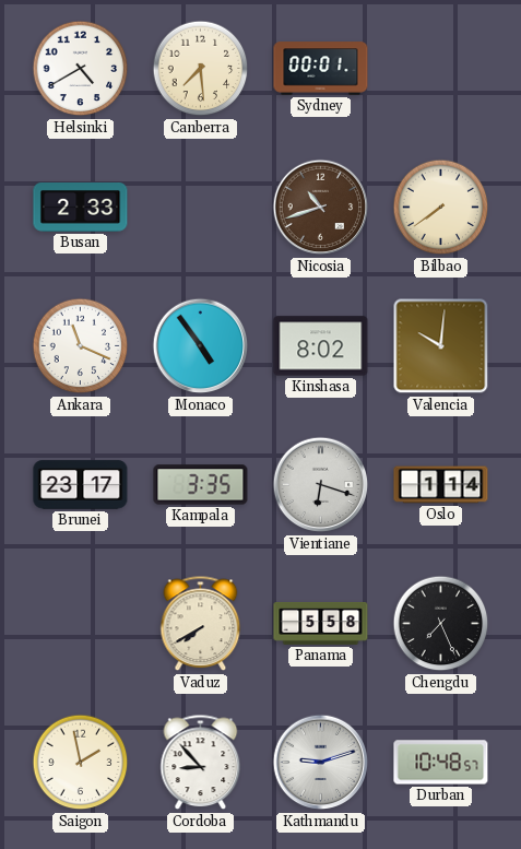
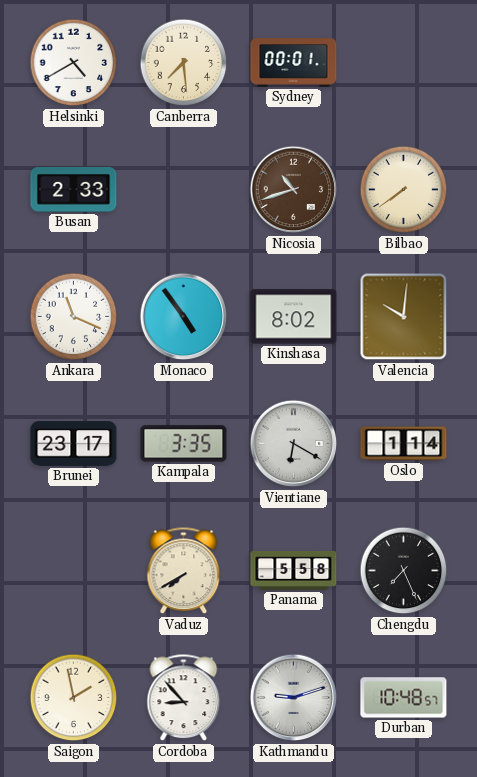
Vientiane: 6:18 -> 6:20 (294, 444)
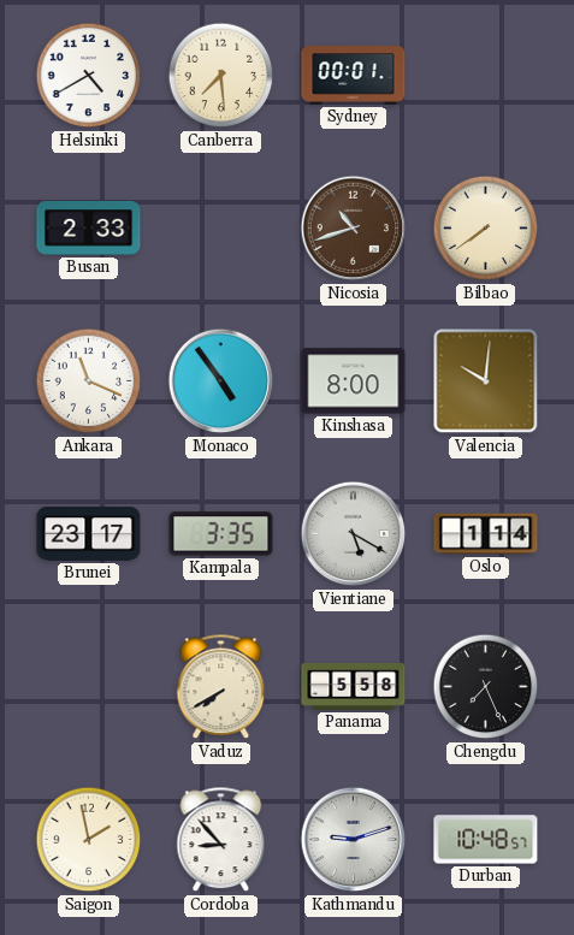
Kinshasa: 8:02 -> 8:00 (354, 381)
Vientiane: 6:20 -> 5:20 (354, 534)
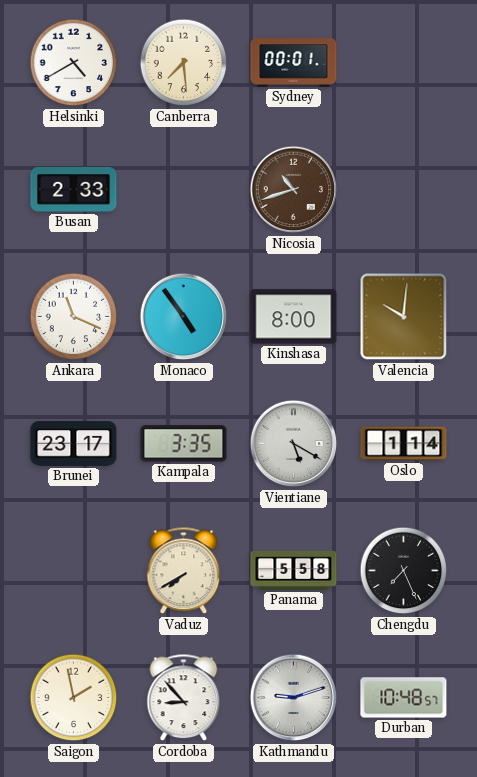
Bilbao: 7:39 -> none (486, 229)
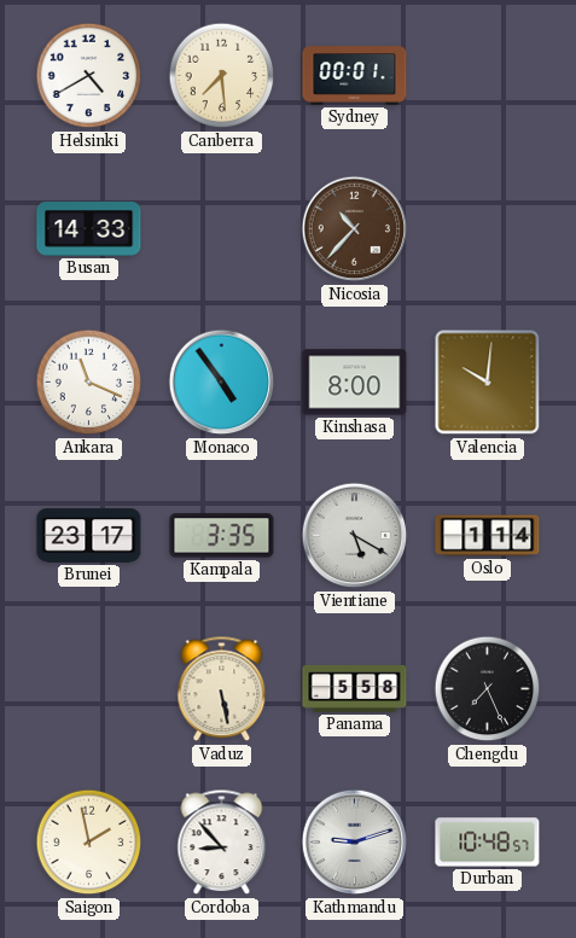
Busan: 2:33 -> 14:33 (89, 229)
Nicosia: 10:42 -> 10:37 (355, 229)
Vaduz: 7:40 -> 5:28 (222, 689)
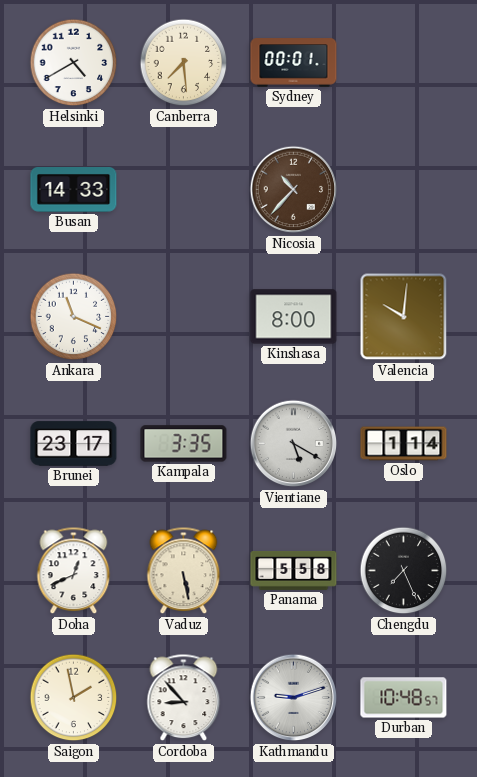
Monaco: 4:54 -> none (222, 383)
Doha: none -> 12:41 (74, 571)
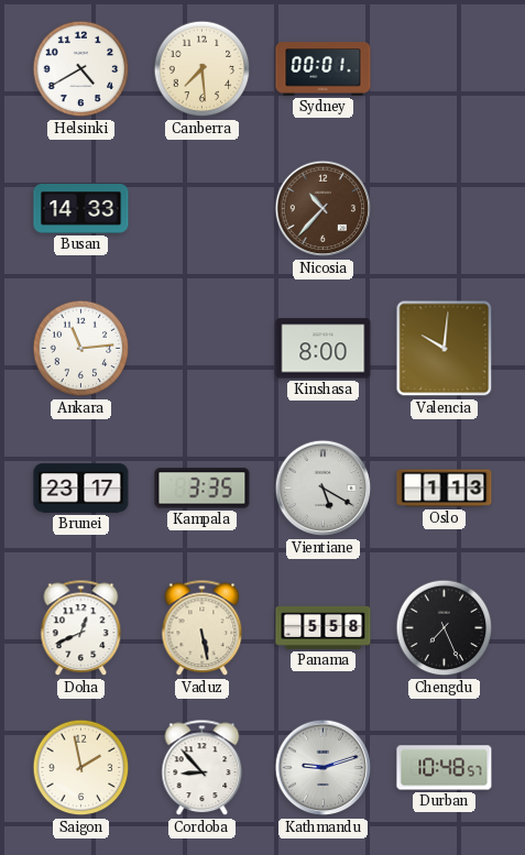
Ankara: 11:19 -> 11:14 (81, 349)
Oslo: 1:14 -> 1:13 (445, 489)
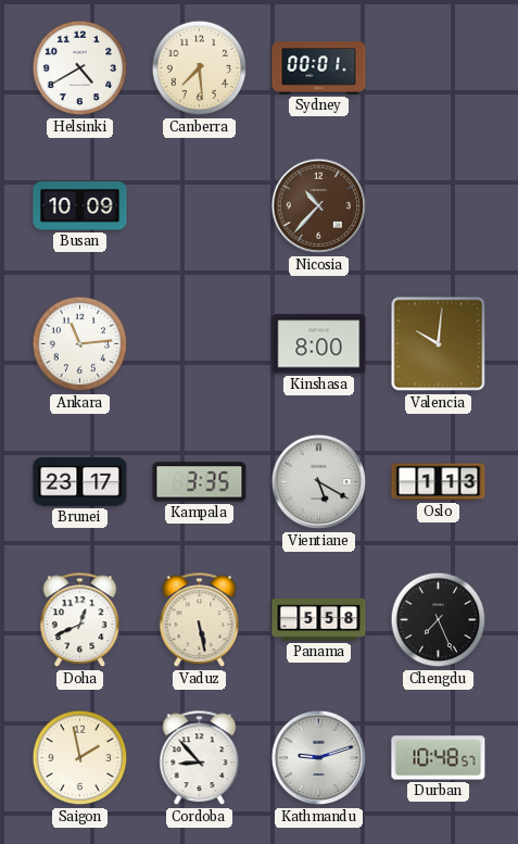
Busan: 14:33 -> 10:09 (80, 206)
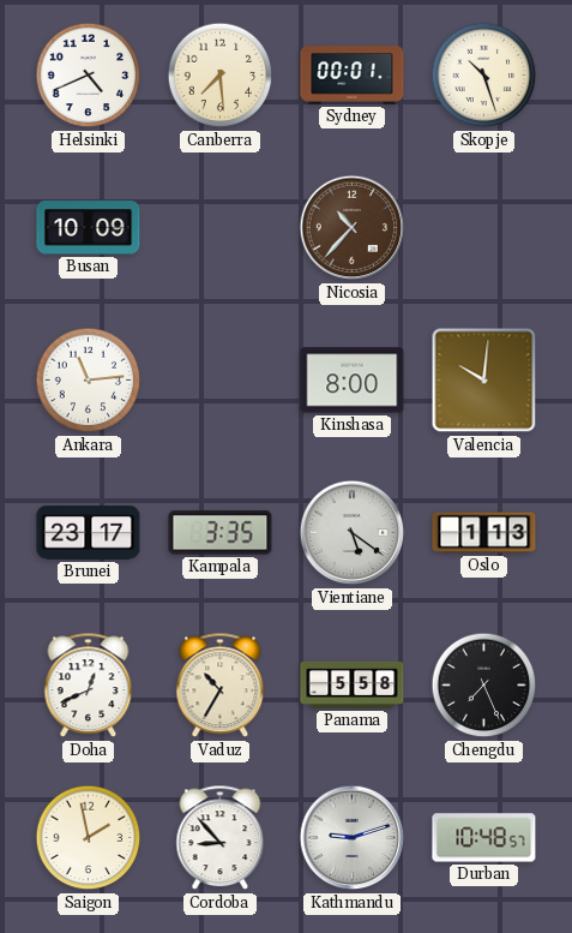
Helsinki: 4:40 -> 4:41 (89, 76)
Skopje: none -> 10:27 (484, 76)
Vientiane: 5:20 -> 5:21 (353, 533)
Vaduz: 5:28 -> 10:35 (221, 686)
